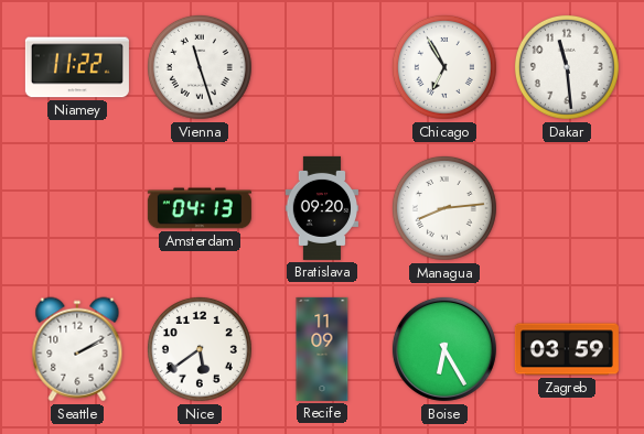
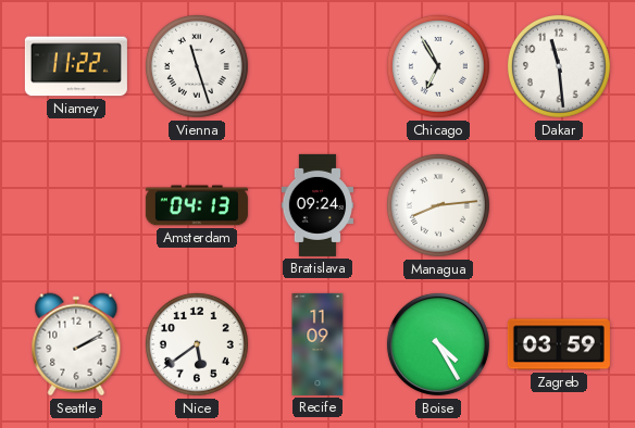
Bratislava: 09:20 -> 09:24 (317, 205)
Boise: 6:25 -> 4:25 (438, 344)
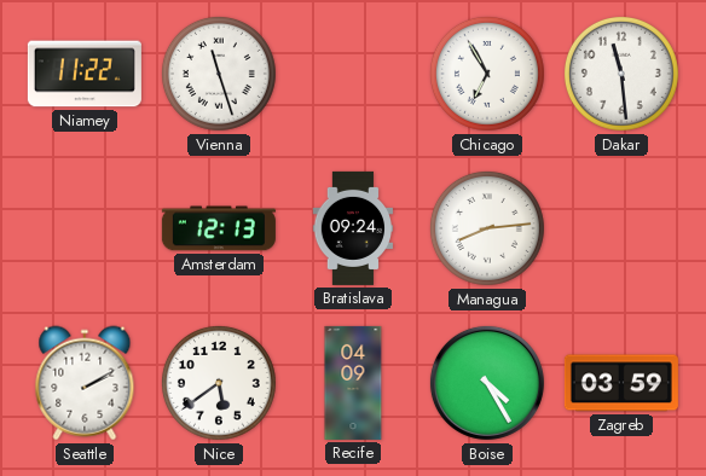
Amsterdam: 04:13 -> 12:13 (219, 228)
Recife: 11:09 -> 04:09 (353, 383)
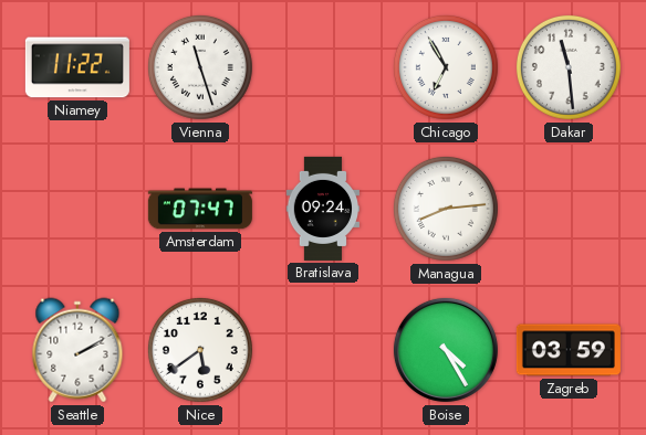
Amsterdam: 12:13 -> 07:47 (200, 209)
Recife: 04:09 -> none (353, 383)
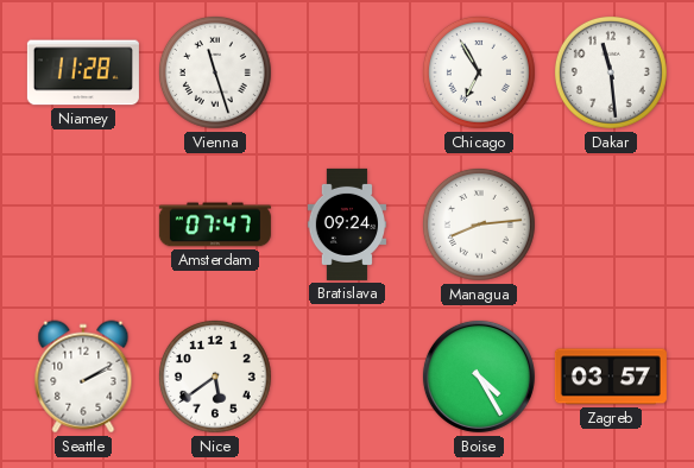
Niamey: 11:22 -> 11:28 (83, 72)
Zagreb: 03:59 -> 03:57 (611, 377)
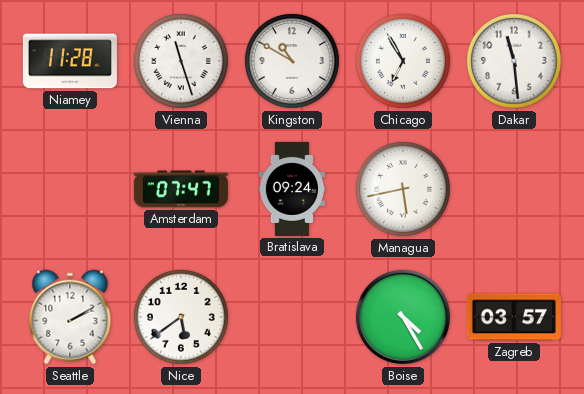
Kingston: none -> 10:50 (292, 61)
Managua: 8:14 -> 5:43 (403, 189)
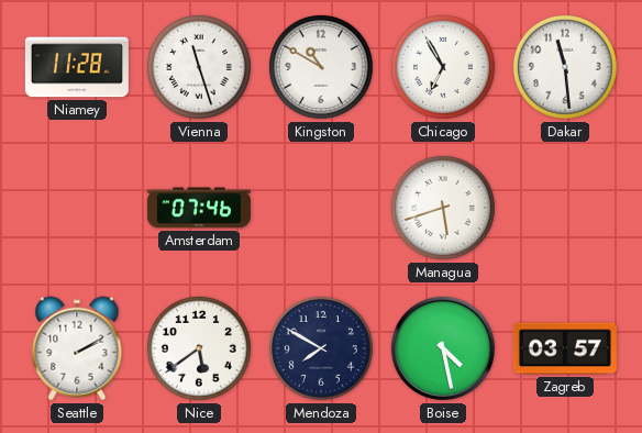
Amsterdam: 07:47 -> 07:46 (199, 208)
Bratislava: 09:24 -> none (292, 189)
Managua: 5:43 -> 5:42 (443, 208)
Mendoza: none -> 7:50 (321, 348)
Boise: 4:25 -> 4:28 (443, 348)
